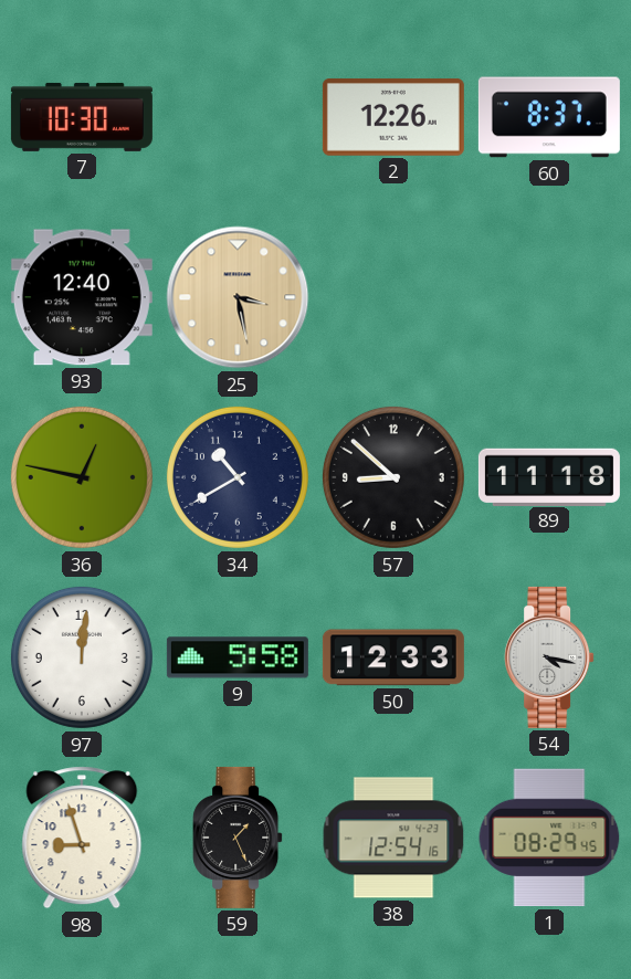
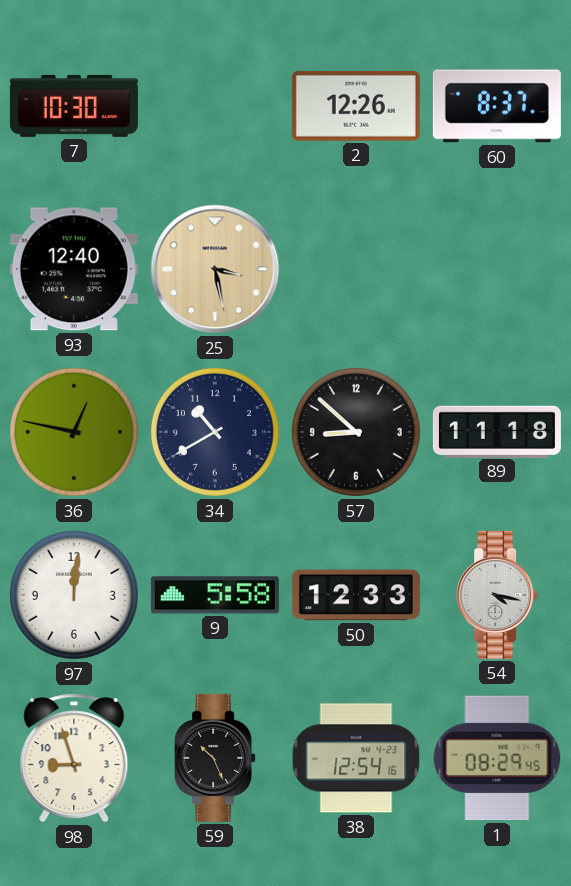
59: 1:26 -> 10:26 (215, 758)
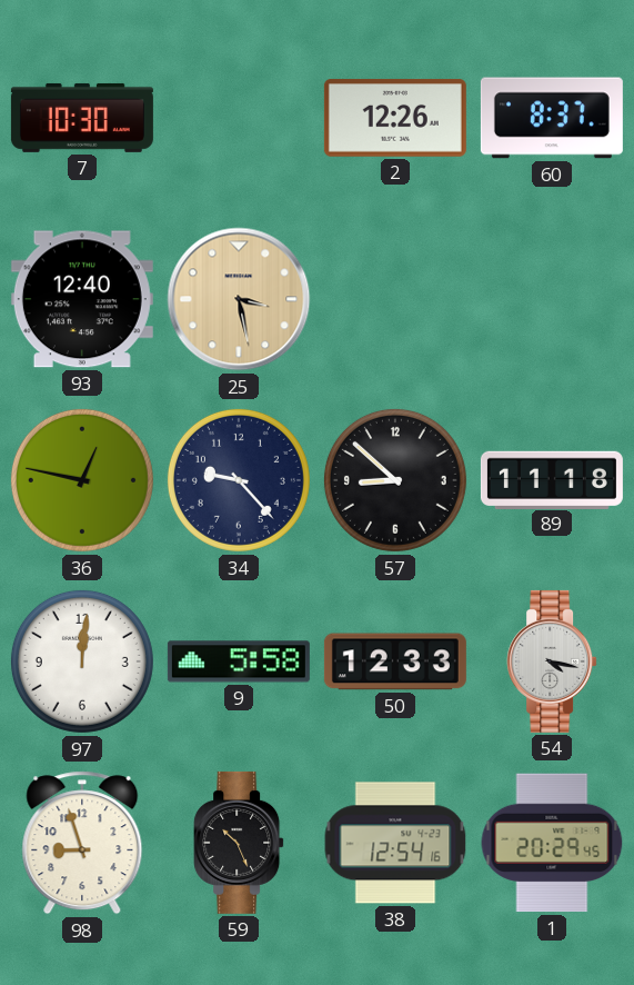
34: 10:40 -> 9:23 (239, 480)
1: 08:29 -> 20:29 (552, 843)
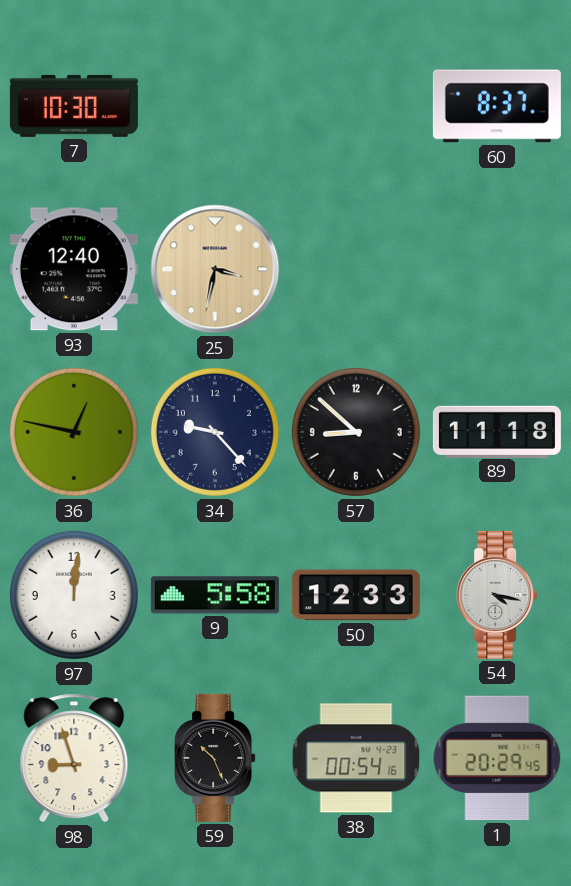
2: 12:26 -> none (395, 118)
25: 3:28 -> 3:32 (215, 269)
38: 12:54 -> 00:54 (356, 758)
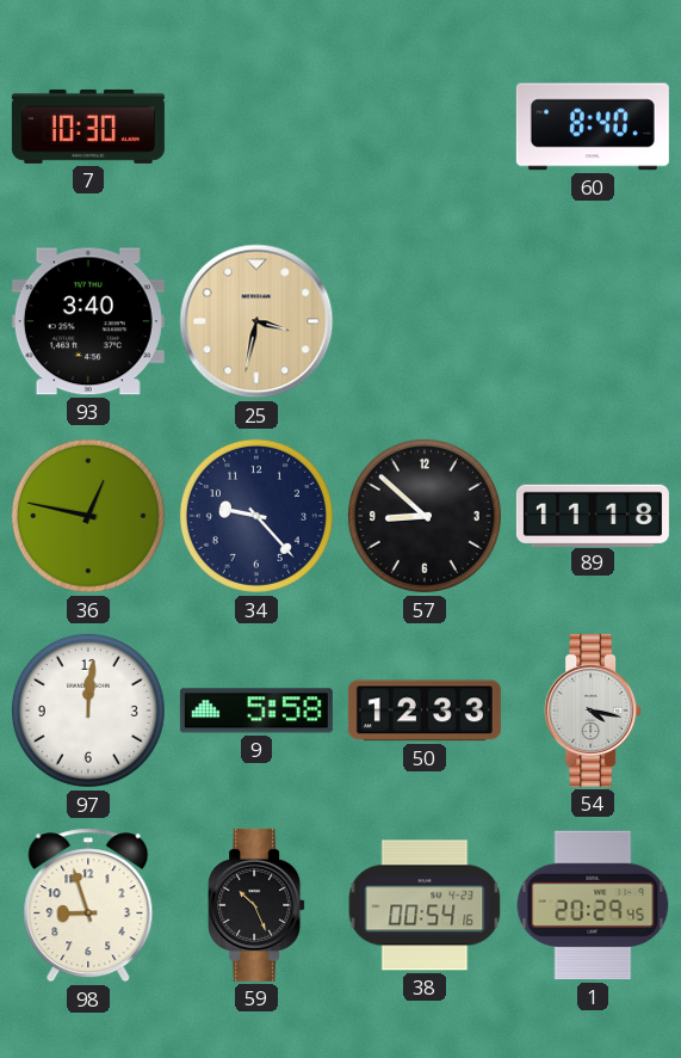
60: 8:37 -> 8:40 (593, 127)
93: 12:40 -> 3:40 (88, 321)
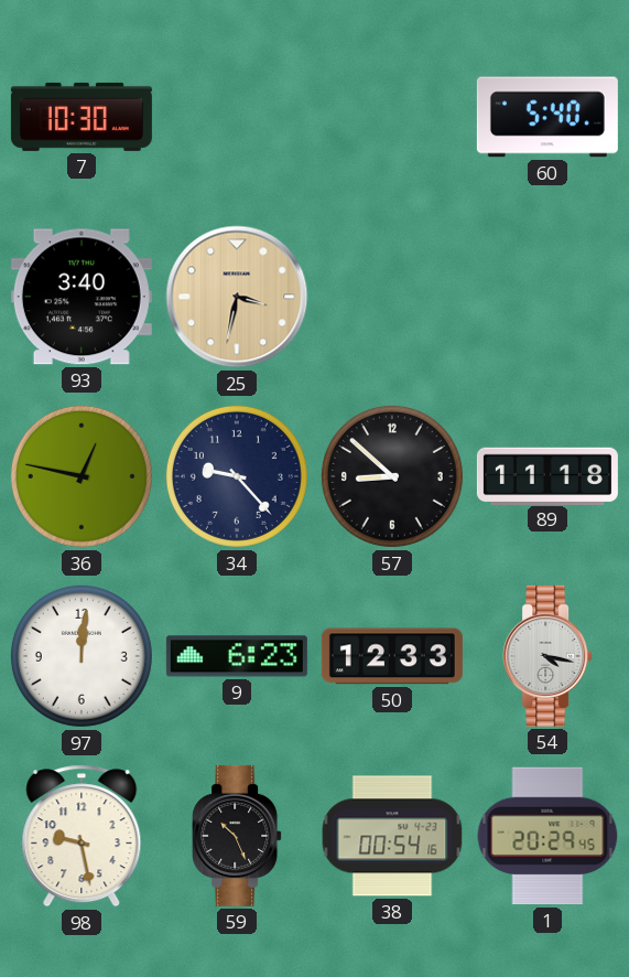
60: 8:40 -> 5:40 (547, 117)
9: 5:58 -> 6:23 (237, 656)
98: 8:57 -> 9:28 (82, 836)
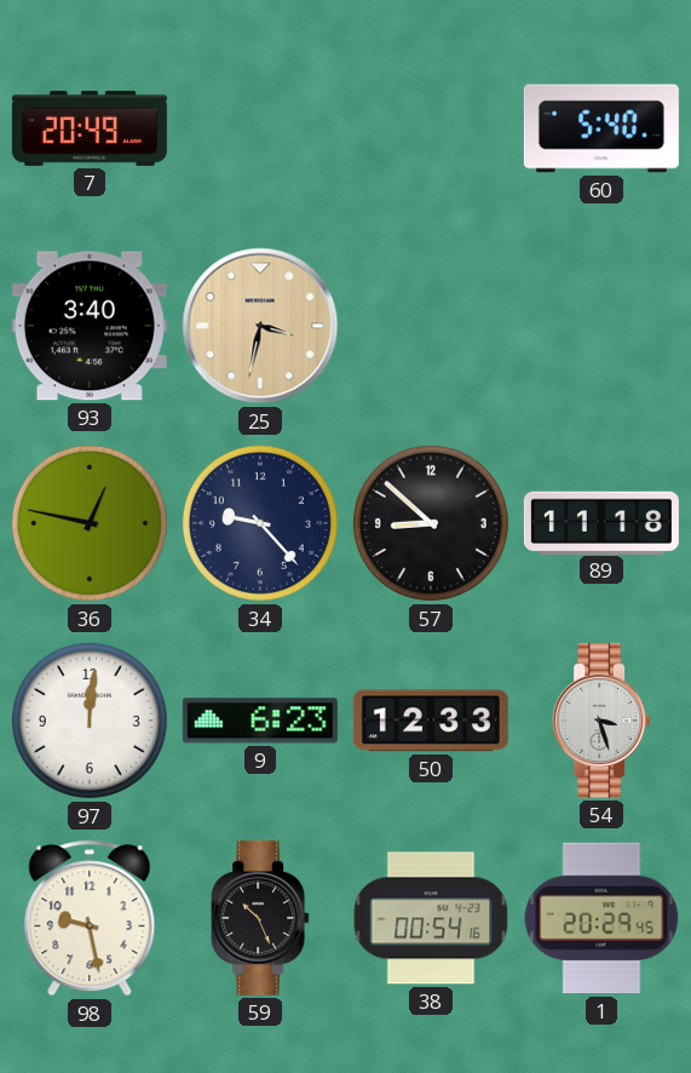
7: 10:30 -> 20:49 (90, 128)
54: 4:17 -> 3:27 (601, 721)
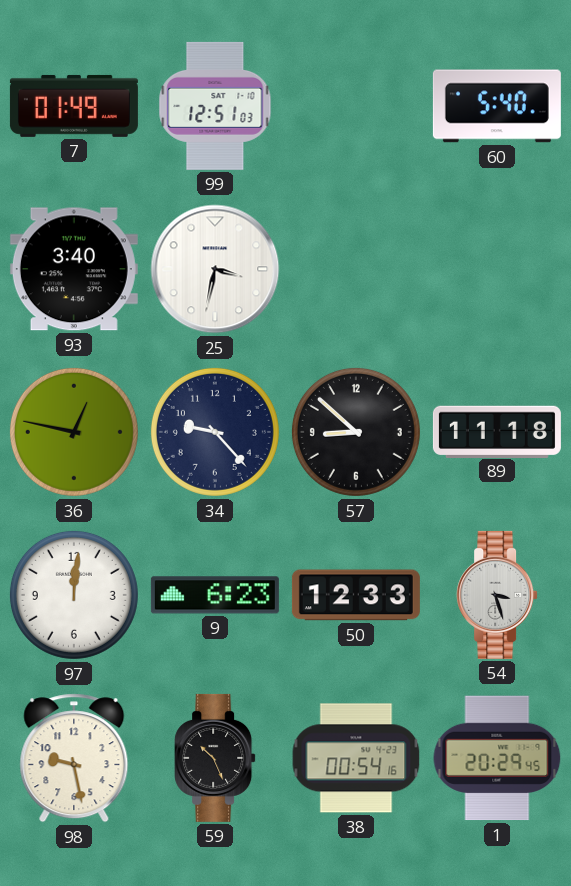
7: 20:49 -> 01:49 (74, 106)
99: none -> 12:51 (215, 106)
25 dial: champagne -> white (215, 269)
